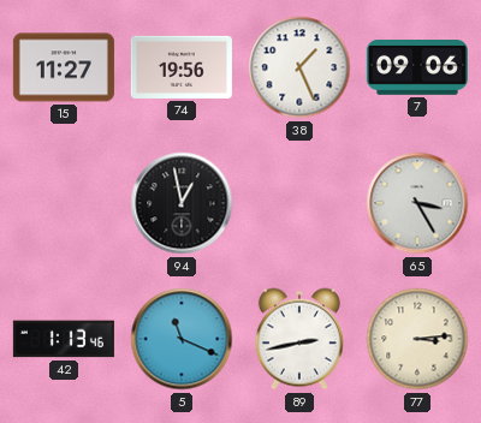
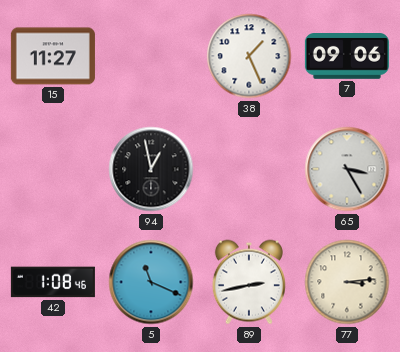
74: 19:56 -> none (182, 67)
42: 1:13 -> 1:08 (53, 282)
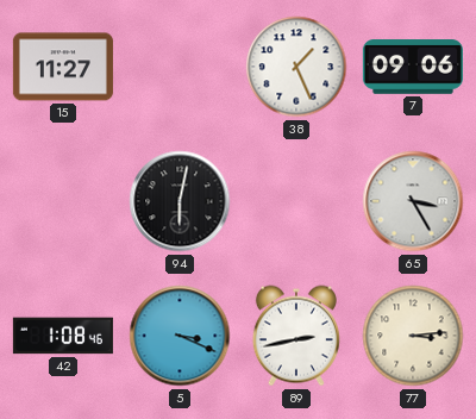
94: 12:58 -> 6:02 (180, 201)
5: 11:19 -> 3:19 (180, 336)
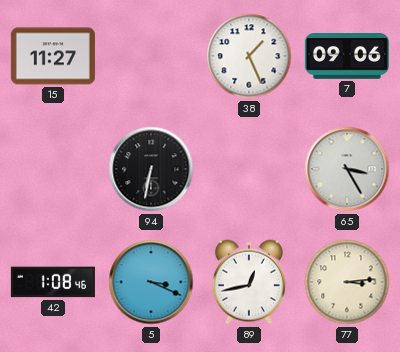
94: 6:02 -> 6:32 (151, 169)
89: 2:43 -> 12:43 (249, 282)
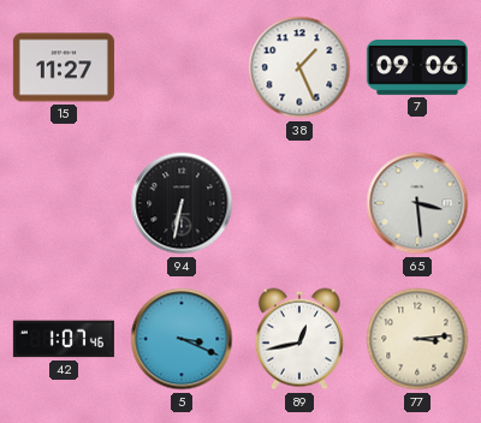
65: 3:25 -> 3:29 (417, 203)
42: 1:08 -> 1:07 (64, 339)
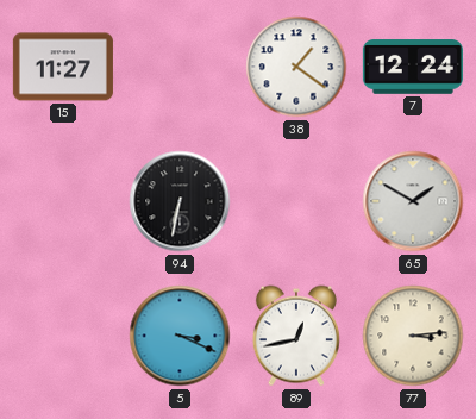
38: 1:26 -> 1:21 (296, 67)
7: 09:06 -> 12:24 (413, 68)
65: 3:29 -> 1:50 (413, 201)
42: 1:07 -> none (64, 339)
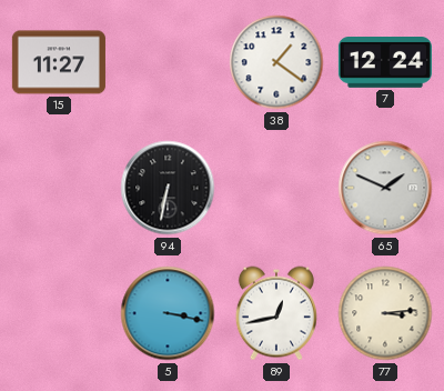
65: 1:50 -> 1:49 (385, 188)
5: 3:19 -> 3:17 (168, 313)
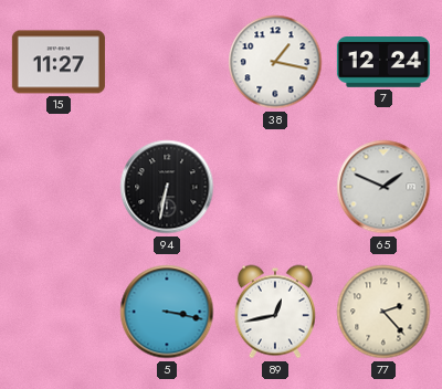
38: 1:21 -> 1:17 (275, 62)
77: 3:14 -> 2:23 (383, 312)
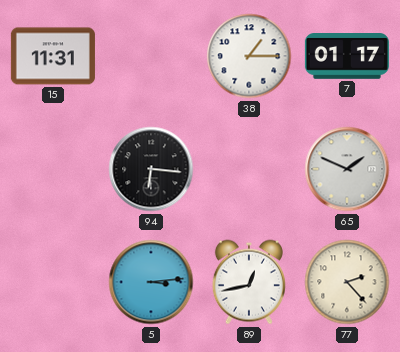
15: 11:27 -> 11:31 (53, 56)
38: 1:17 -> 1:15 (249, 56)
7: 12:24 -> 01:17 (347, 57)
94: 6:32 -> 6:16 (151, 169)
5: 3:17 -> 3:14 (151, 282)
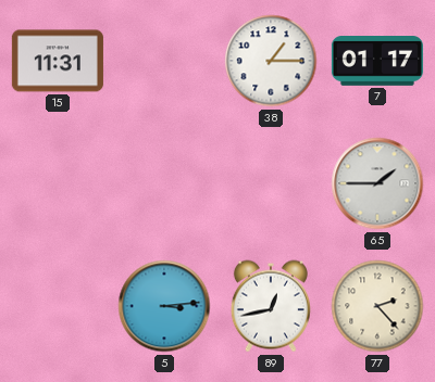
94: 6:16 -> none (151, 169)
65: 1:49 -> 1:45 (377, 183)
